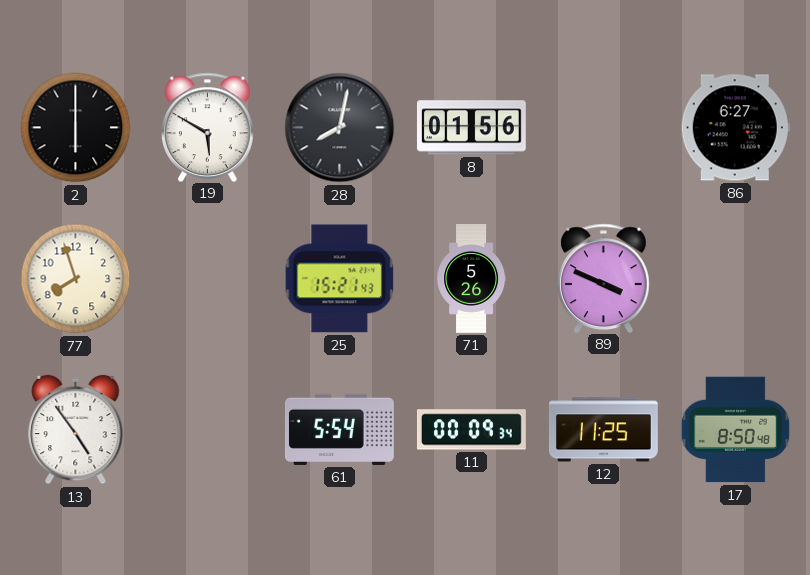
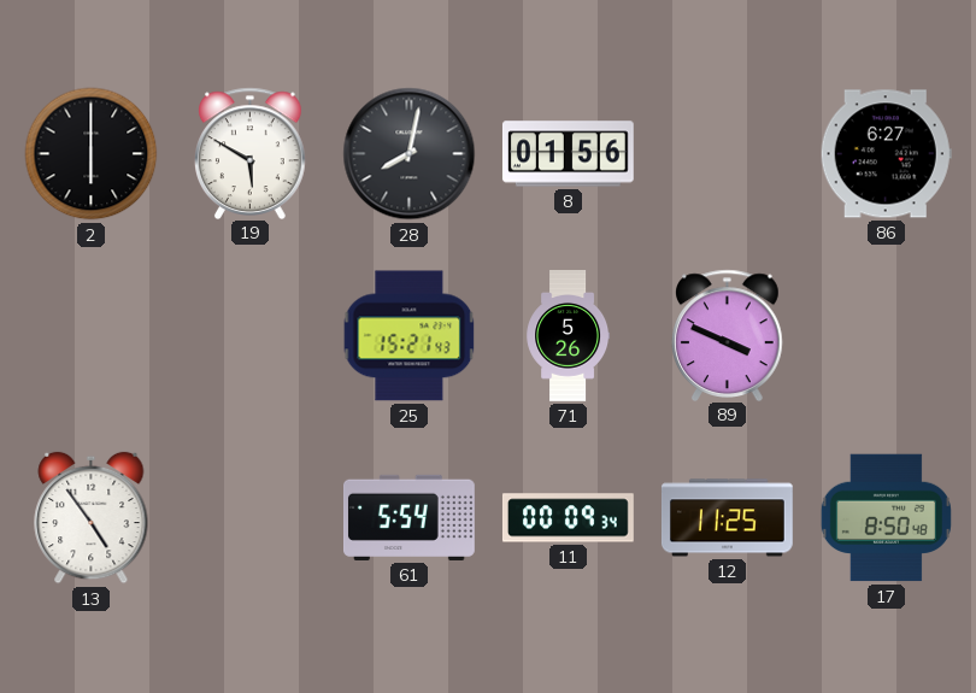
77: 7:57 -> none (76, 279)
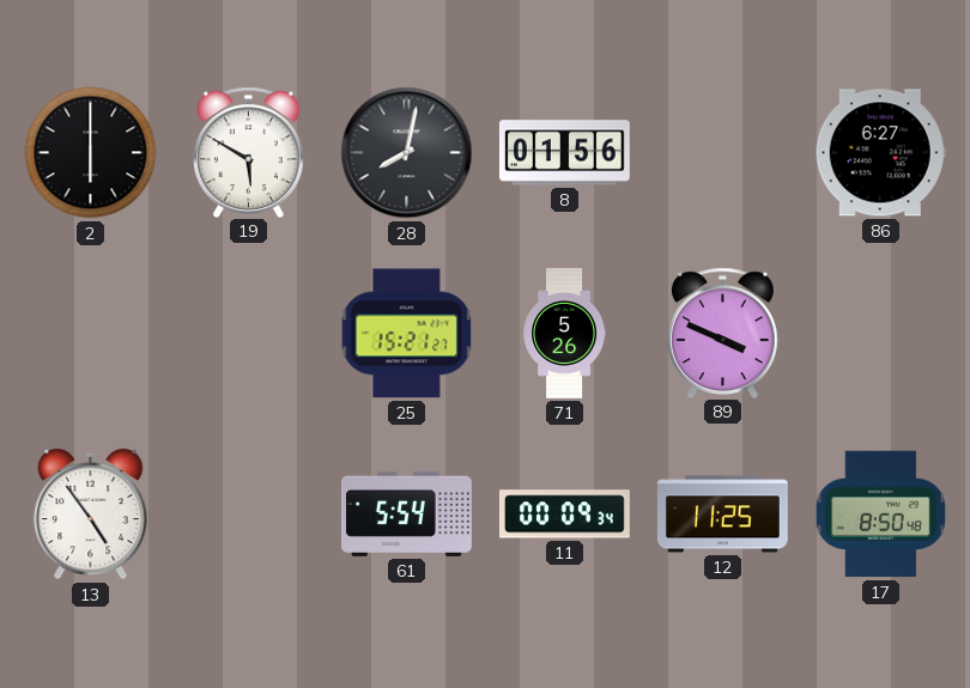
25: 15:21:43 -> 15:21:27 (407, 334)
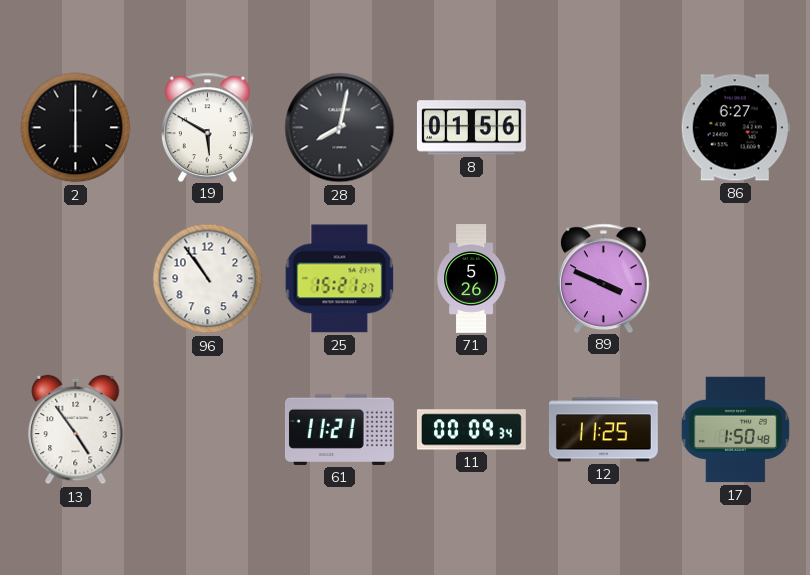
96: none -> 10:54 (208, 279)
61: 5:54 -> 11:21 (340, 429)
17: 8:50 -> 1:50 (735, 430)
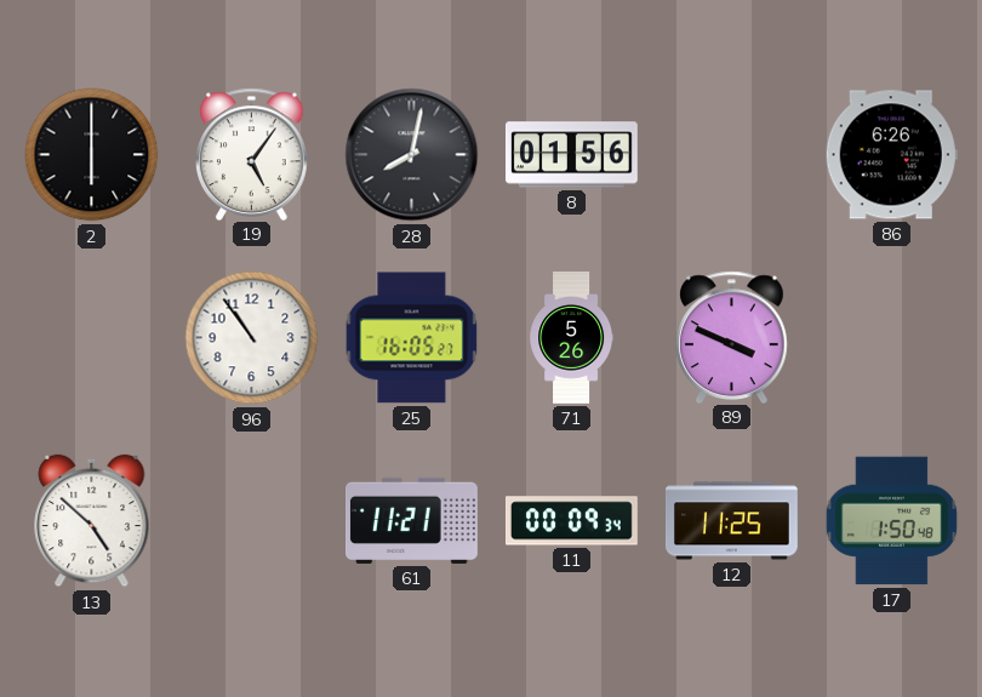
19: 5:50 -> 5:06 (252, 154)
86: 6:27 -> 6:26 (891, 155)
25: 15:21 -> 16:05 (412, 338)
13: 4:54 -> 4:52 (92, 521)
